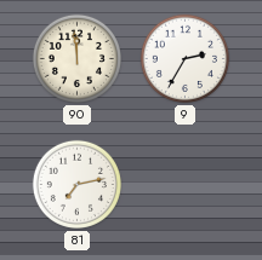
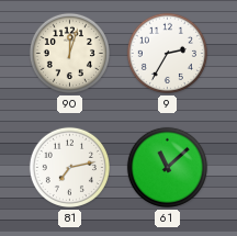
90: 11:59 -> 12:03 (69, 53)
61: none -> 11:08 (167, 167)
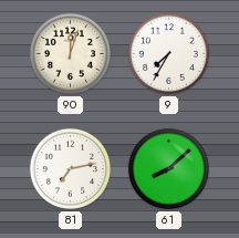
9: 2:35 -> 7:35 (168, 53)
61: 11:08 -> 8:08 (168, 168)
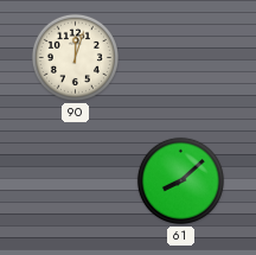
9: 7:35 -> none (168, 53)
81: 7:13 -> none (70, 168)
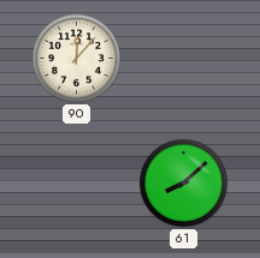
90: 12:03 -> 12:07 (76, 58)
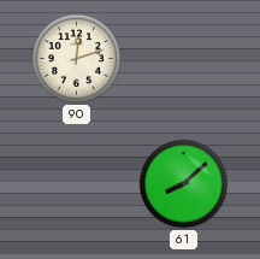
90: 12:07 -> 12:12 (76, 58)
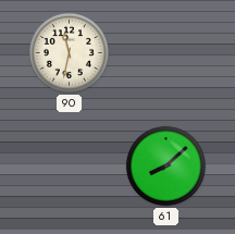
90: 12:12 -> 11:32 (69, 52)
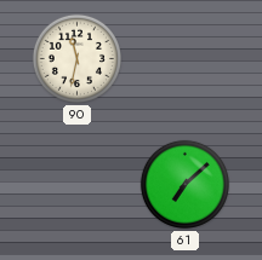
61: 8:08 -> 7:08 (184, 184)
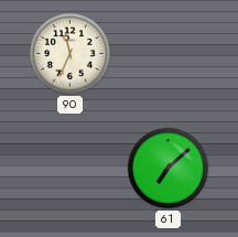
90: 11:32 -> 11:34 (69, 53)
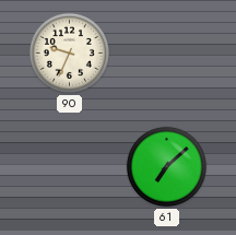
90: 11:34 -> 9:34 (69, 52)
